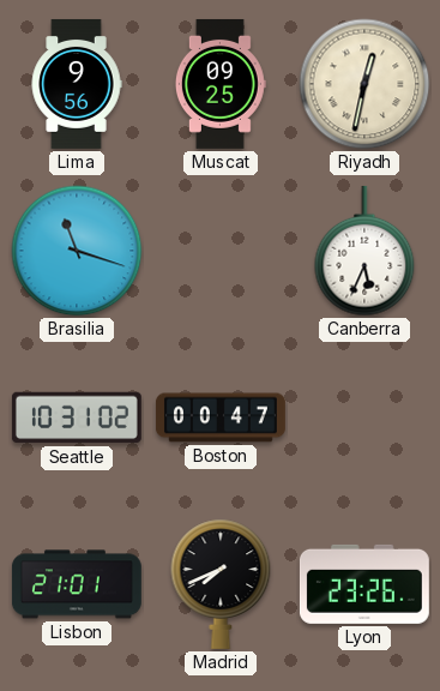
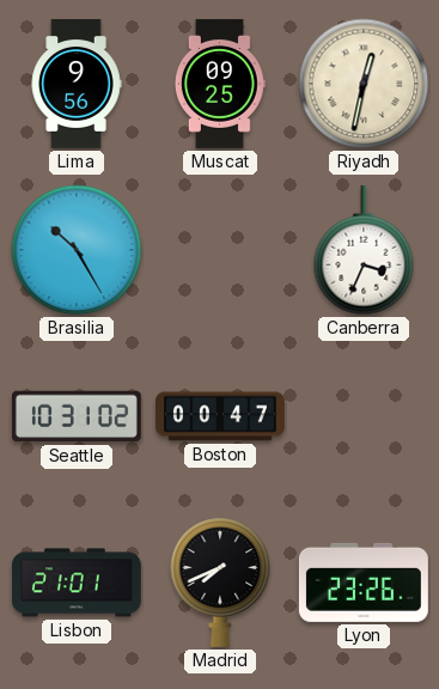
Brasilia: 11:18 -> 10:25 (77, 250)
Canberra: 5:34 -> 3:34 (364, 250)
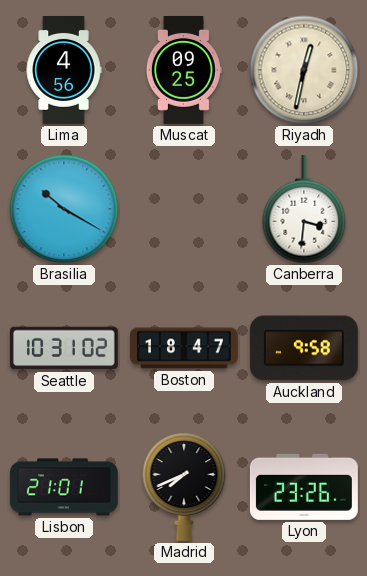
Lima: 9:56 -> 4:56 (64, 70)
Brasilia: 10:25 -> 10:20 (64, 209)
Canberra: 3:34 -> 3:31 (304, 209)
Boston: 00:47 -> 18:47 (184, 348)
Auckland: none -> 9:58 (304, 348)
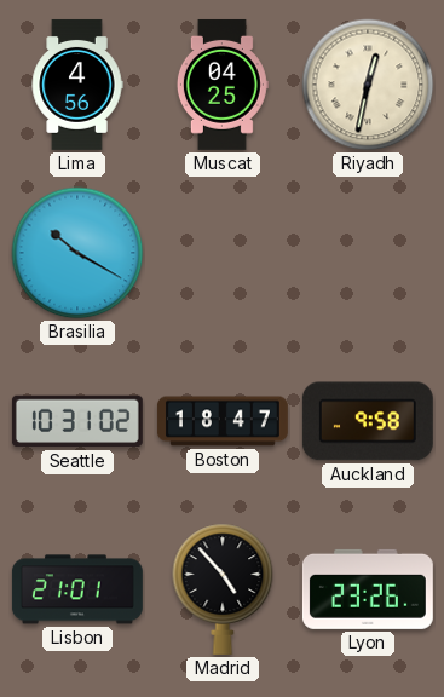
Muscat: 09:25 -> 04:25 (223, 85)
Canberra: 3:31 -> none (304, 209)
Madrid: 7:41 -> 4:53 (223, 589)
